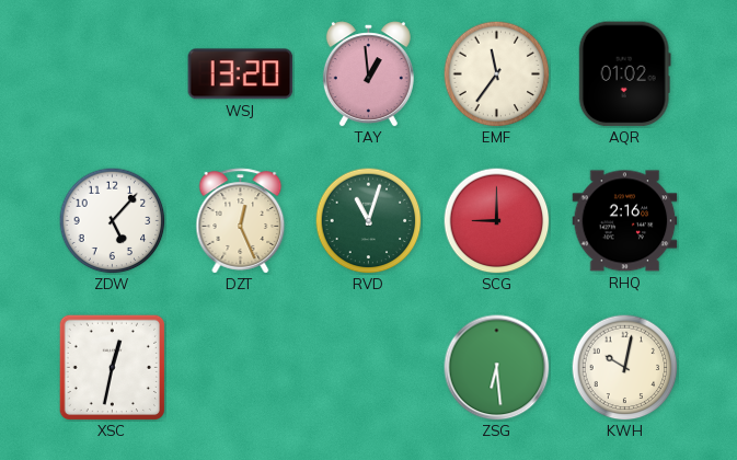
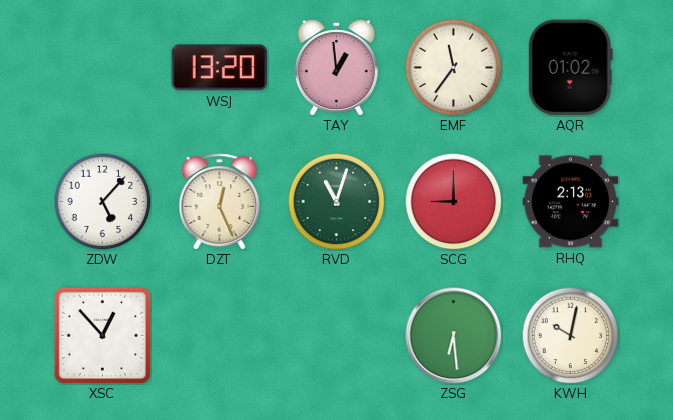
RHQ: 2:16 -> 2:13 (571, 202)
XSC: 12:32 -> 12:53 (102, 335)
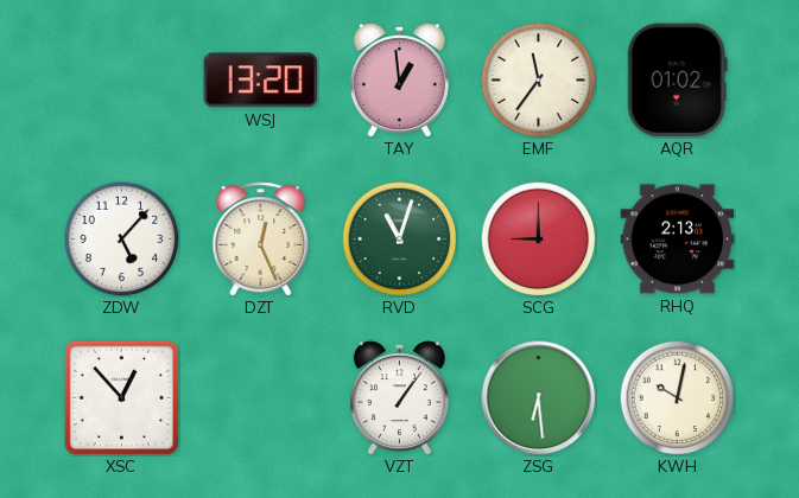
VZT: none -> 1:06 (399, 398)
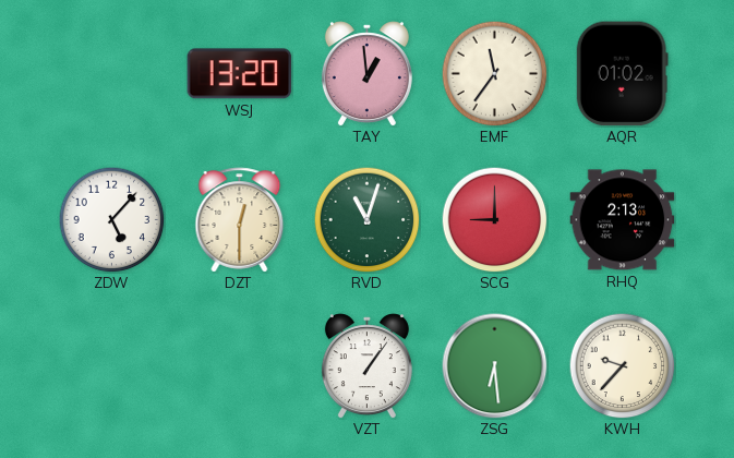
DZT: 12:26 -> 12:30 (240, 220)
XSC: 12:53 -> none (121, 397)
KWH: 10:02 -> 9:37 (622, 365)
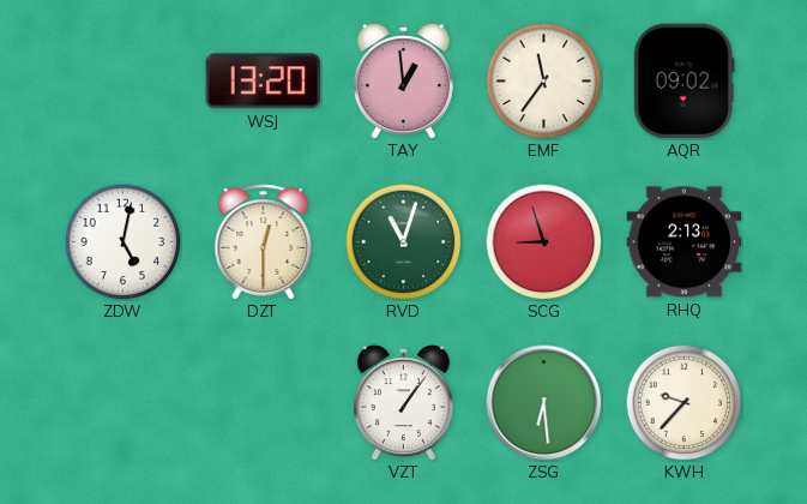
AQR: 01:02 -> 09:02 (683, 82)
ZDW: 5:07 -> 5:02 (122, 241)
SCG: 9:00 -> 8:57 (543, 241)
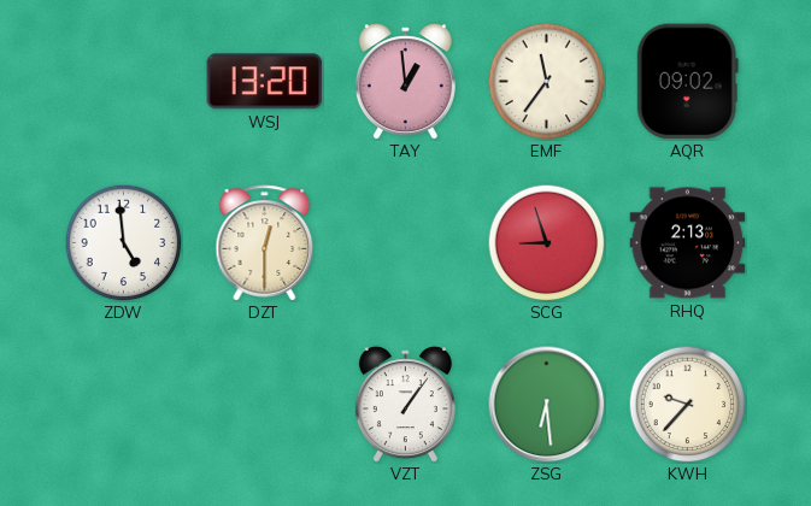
ZDW: 5:02 -> 4:59 (123, 242)
RVD: 11:03 -> none (403, 241)
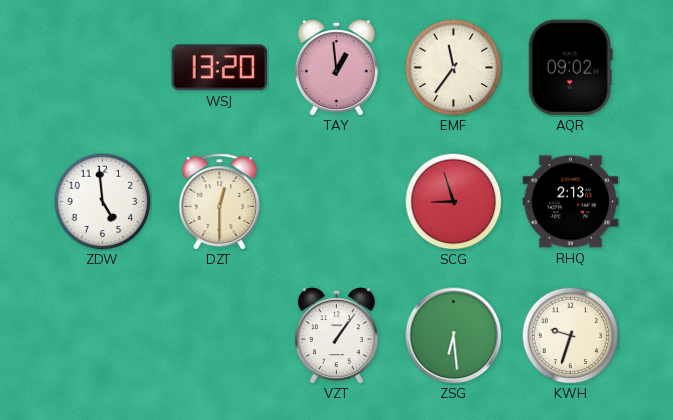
KWH: 9:37 -> 9:33 (570, 335)
